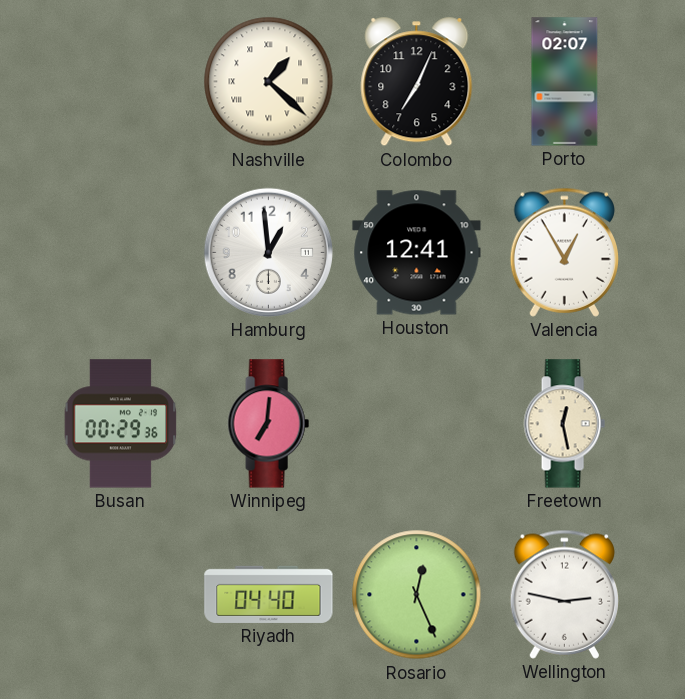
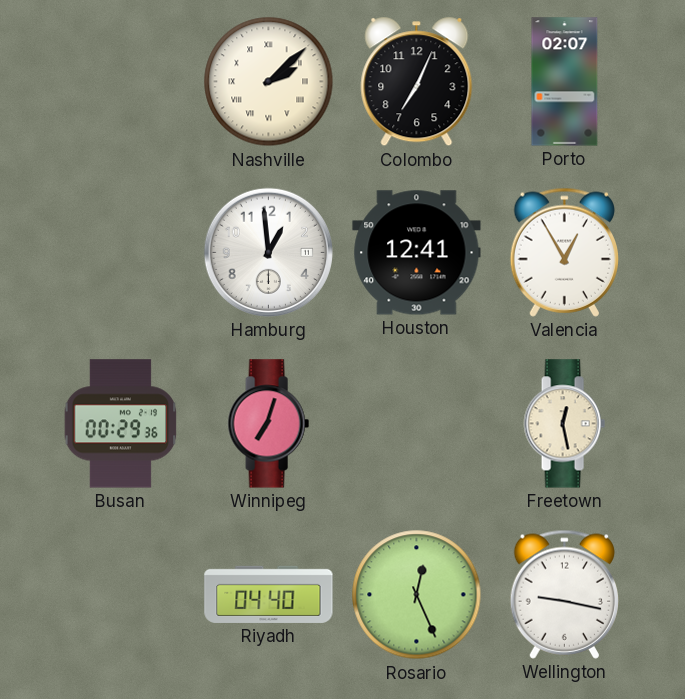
Nashville: 1:22 -> 2:08 (269, 82)
Winnipeg: 7:01 -> 7:03 (268, 424)
Wellington: 2:47 -> 9:17 (564, 594)
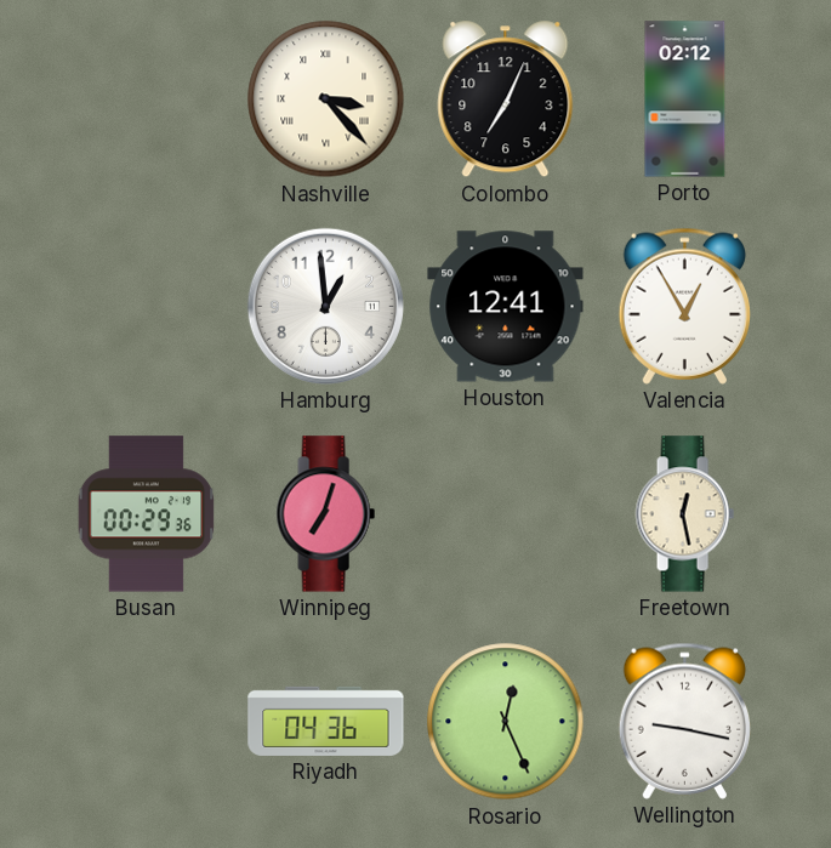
Nashville: 2:08 -> 3:23 (326, 99)
Porto: 02:07 -> 02:12 (685, 99)
Riyadh: 04:40 -> 04:36 (326, 721)
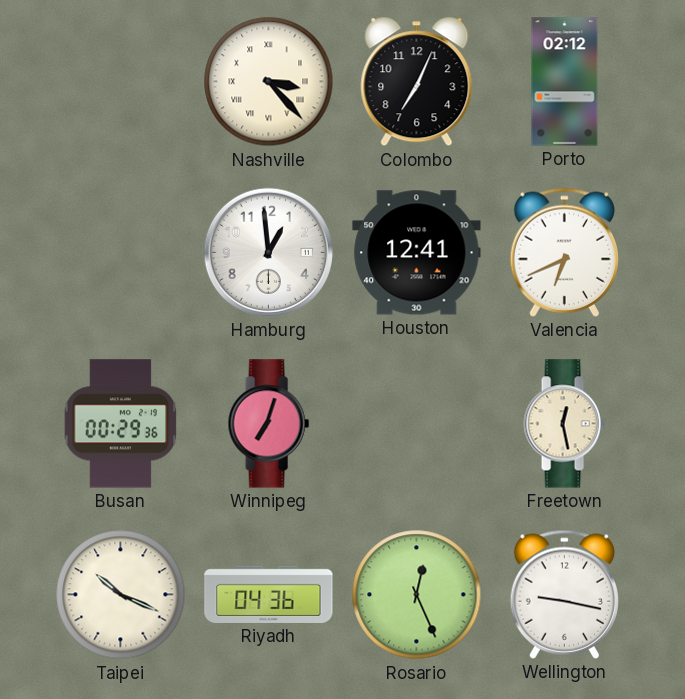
Valencia: 12:55 -> 6:41 (564, 252)
Taipei: none -> 10:19 (121, 595)
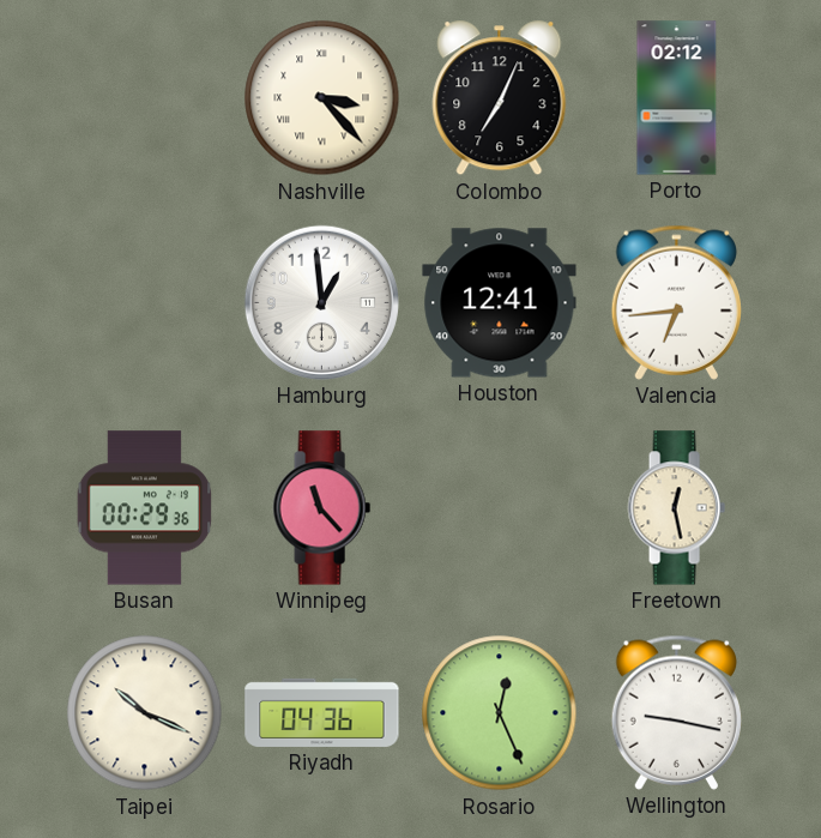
Valencia: 6:41 -> 6:44 (676, 302)
Winnipeg: 7:03 -> 11:23 (321, 508)
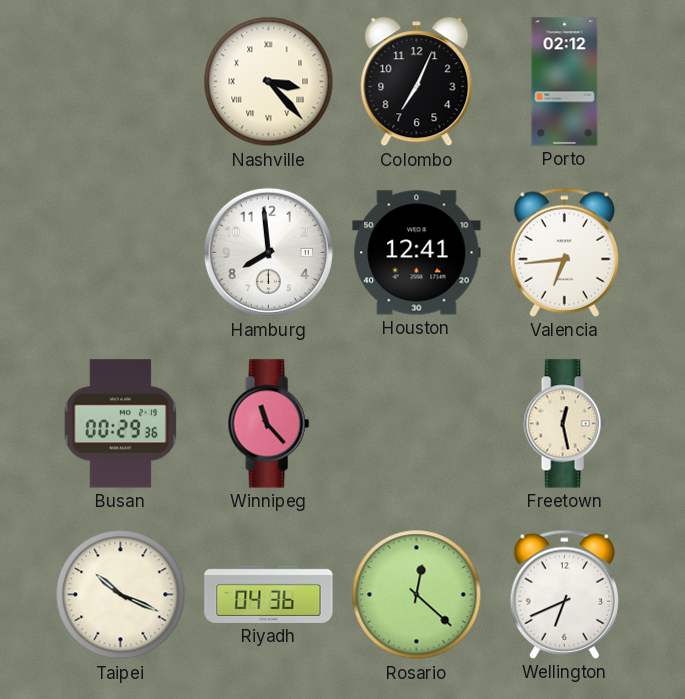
Hamburg: 12:59 -> 7:59 (268, 252)
Rosario: 12:26 -> 12:22 (417, 595)
Wellington: 9:17 -> 6:41 (564, 594)
